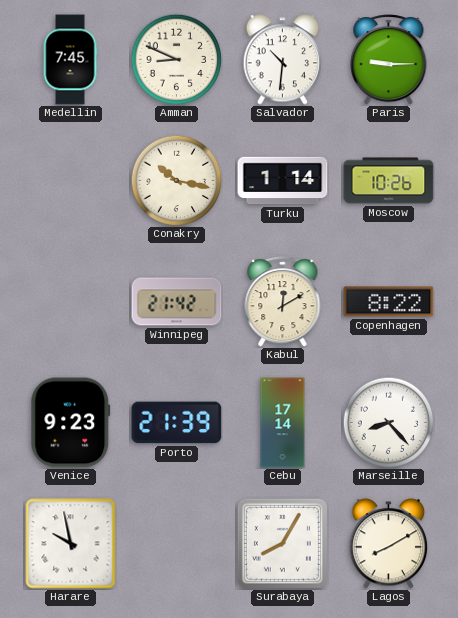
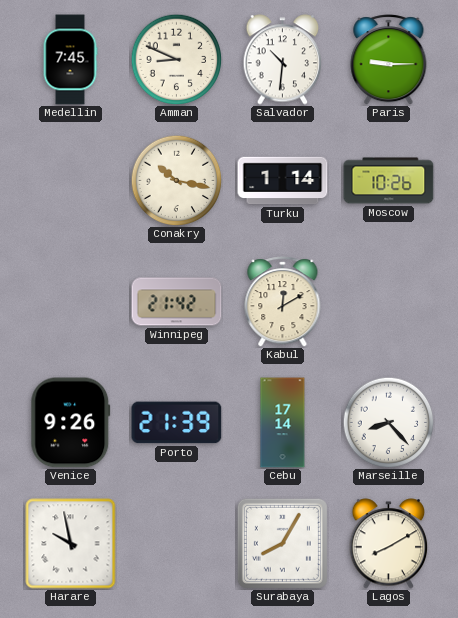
Copenhagen: 8:22 -> none (389, 302)
Venice: 9:23 -> 9:26 (71, 423)
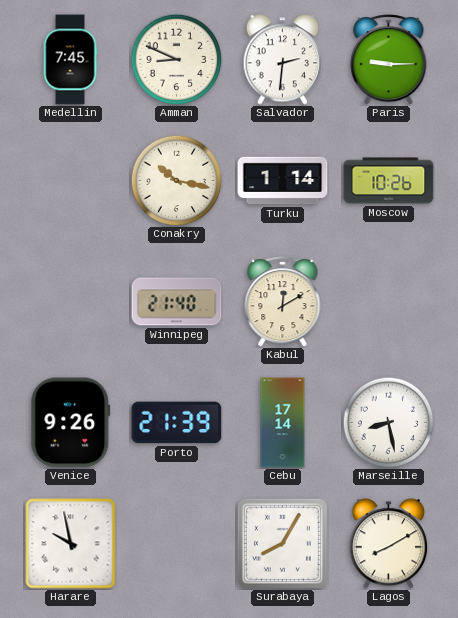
Salvador: 10:31 -> 2:31 (283, 60)
Winnipeg: 21:42 -> 21:40 (177, 302)
Marseille: 8:23 -> 8:28 (388, 422)
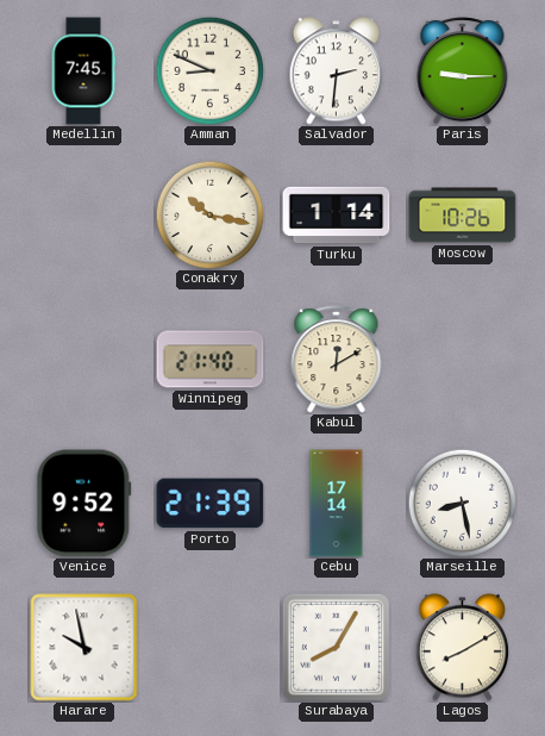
Venice: 9:26 -> 9:52 (84, 504)
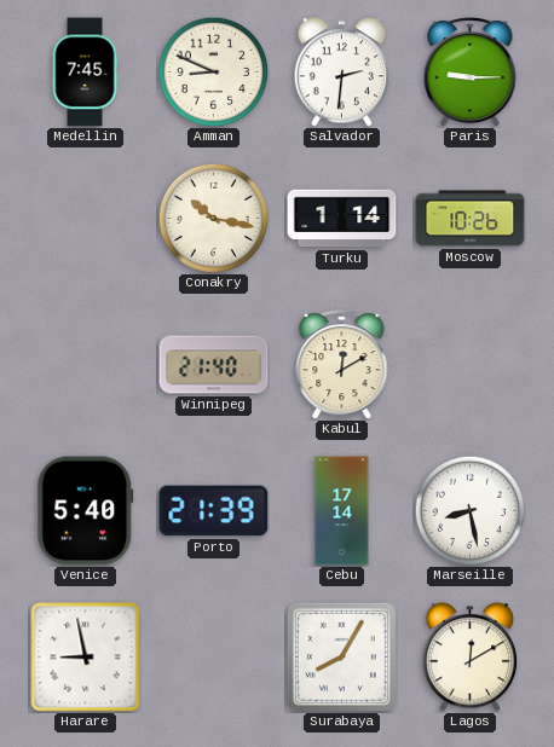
Venice: 9:52 -> 5:40 (86, 511)
Harare: 9:58 -> 8:58 (86, 658)
Lagos: 8:10 -> 12:10 (471, 658)
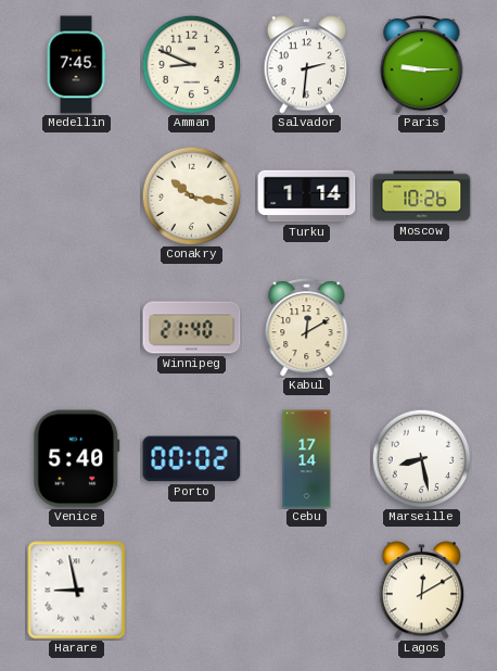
Porto: 21:39 -> 00:02 (192, 459)
Surabaya: 8:05 -> none (341, 656)
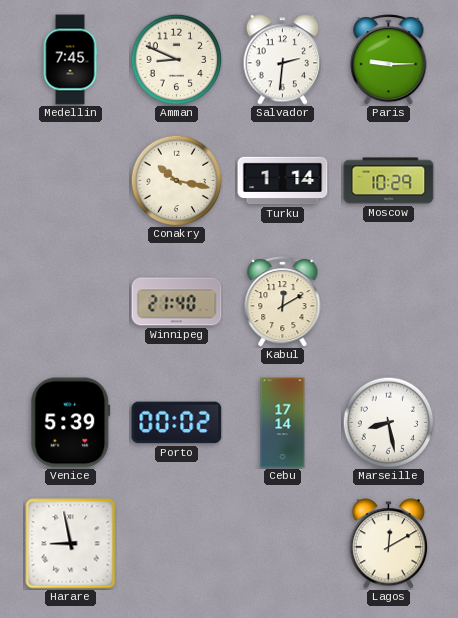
Moscow: 10:26 -> 10:29 (389, 181)
Venice: 5:40 -> 5:39 (71, 423)
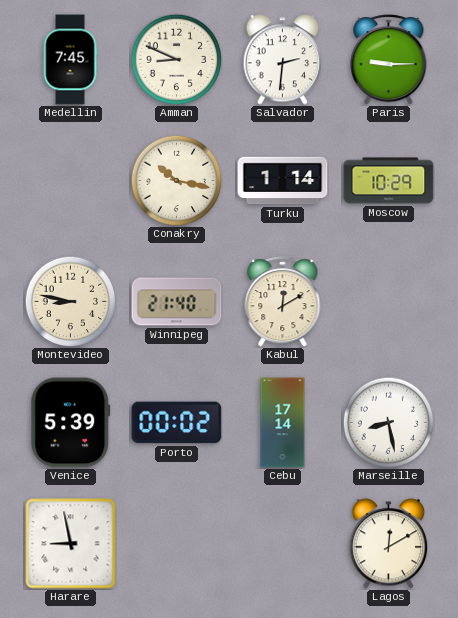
Montevideo: none -> 8:47 (70, 301)
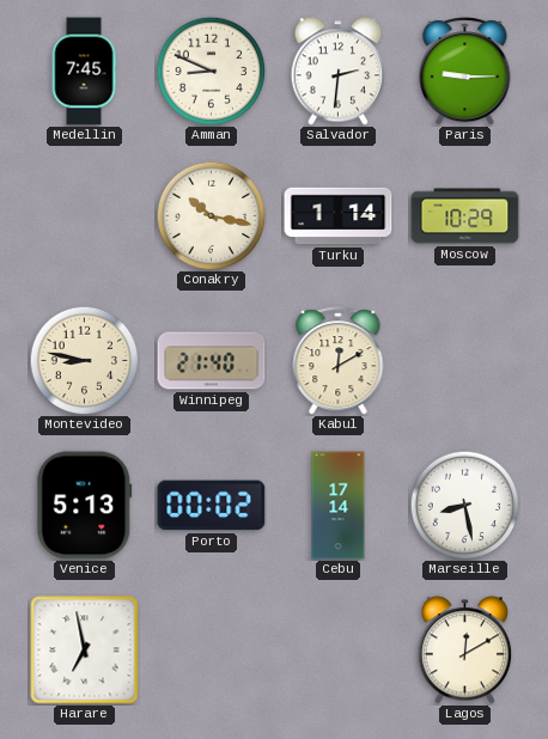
Venice: 5:39 -> 5:13 (85, 506)
Harare: 8:58 -> 6:58 (85, 651)
